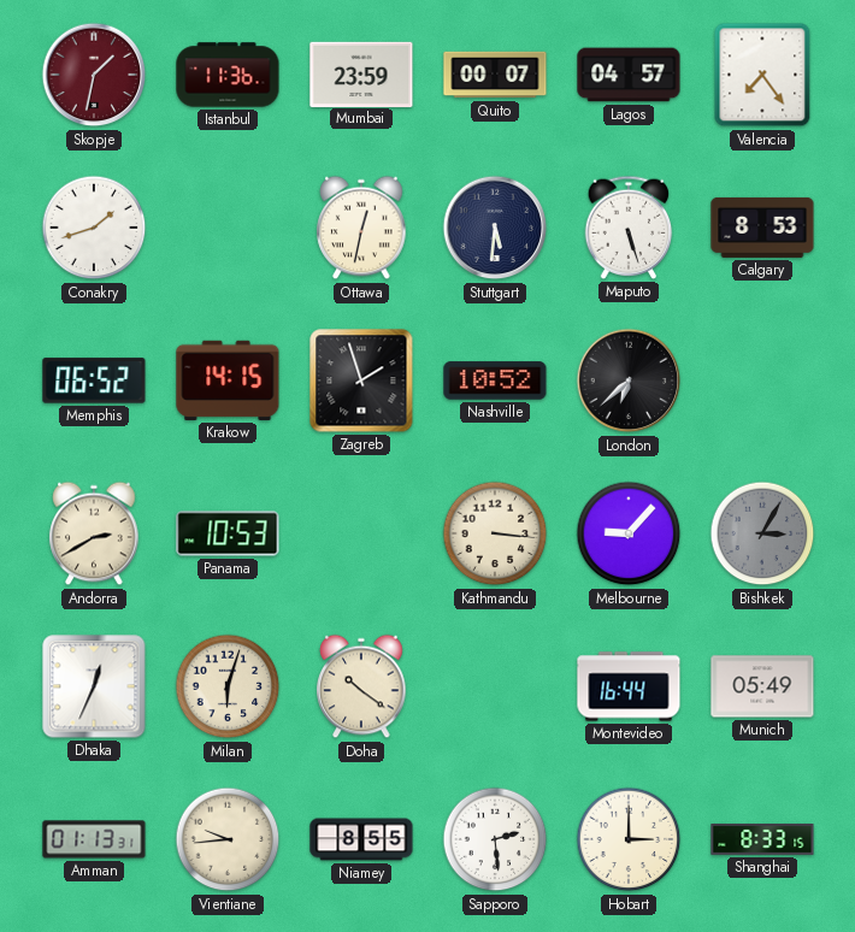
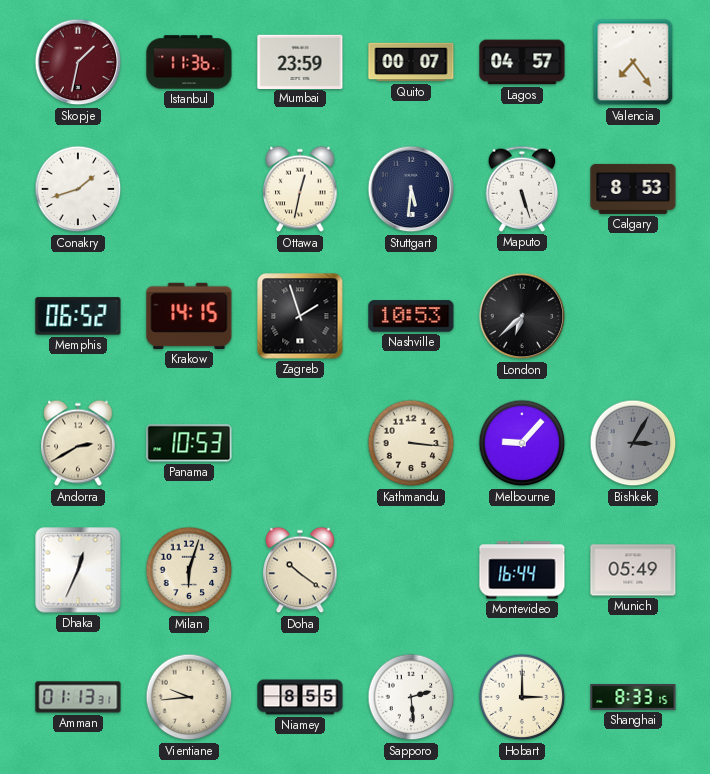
Nashville: 10:52 -> 10:53 (411, 316)
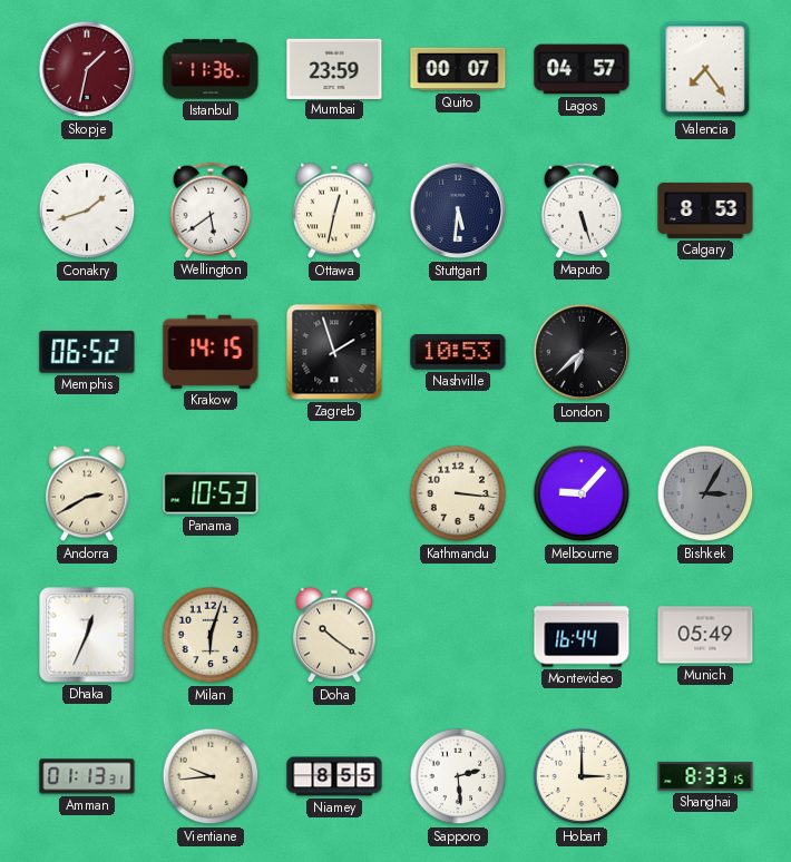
Wellington: none -> 5:39 (211, 210)
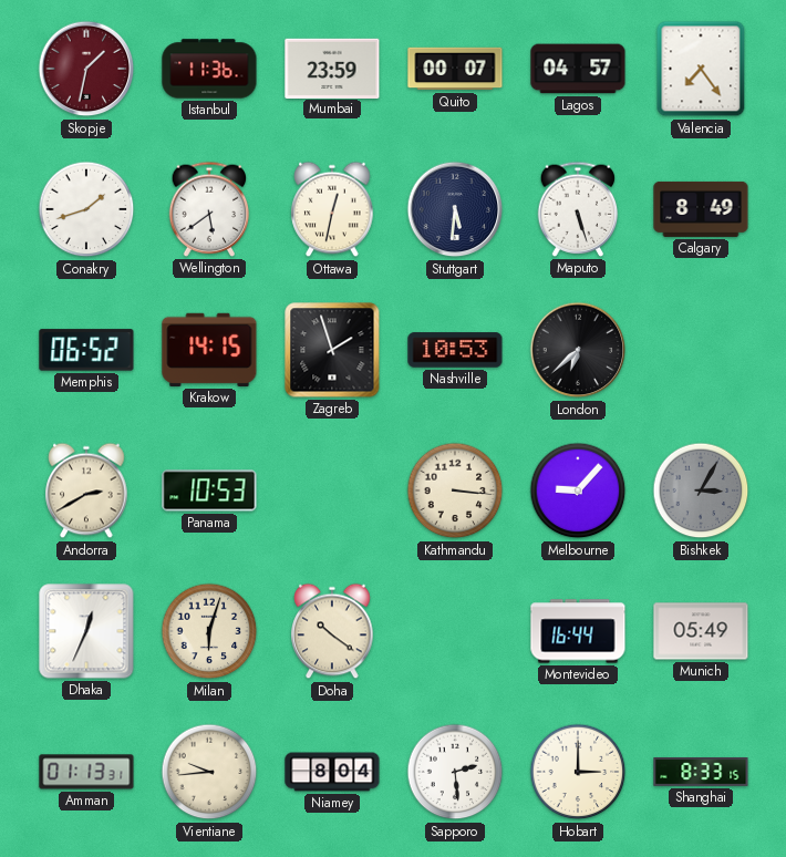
Calgary: 8:53 -> 8:49 (701, 209)
Niamey: 8:55 -> 8:04 (332, 772)
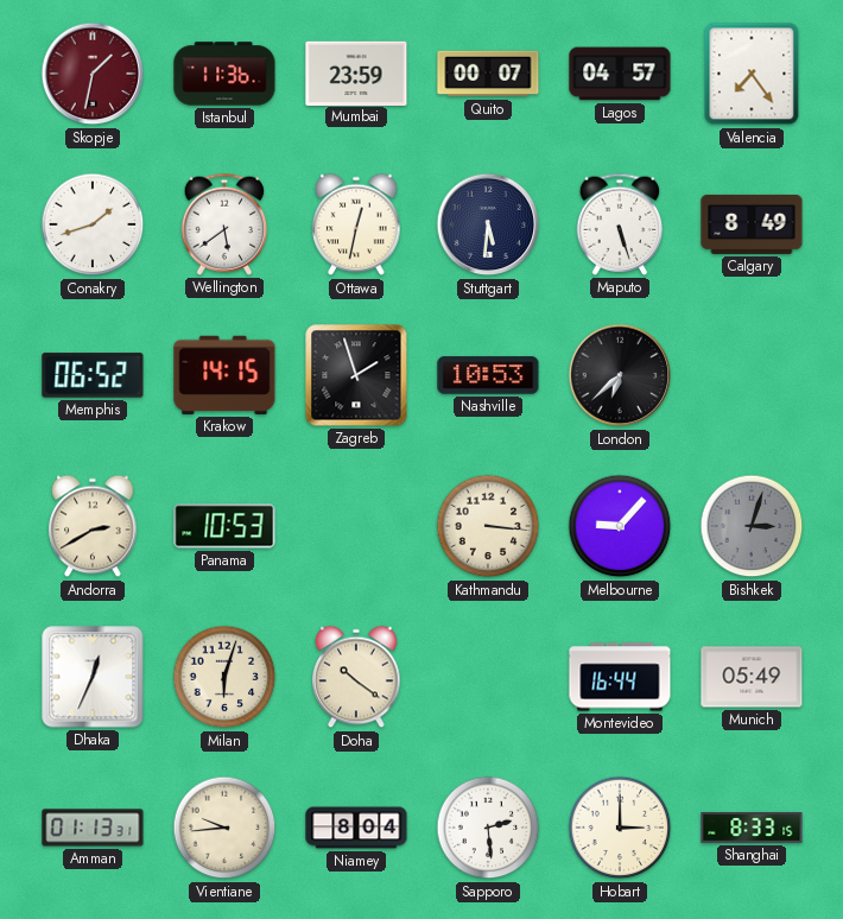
Bishkek: 3:05 -> 3:03 (752, 526)
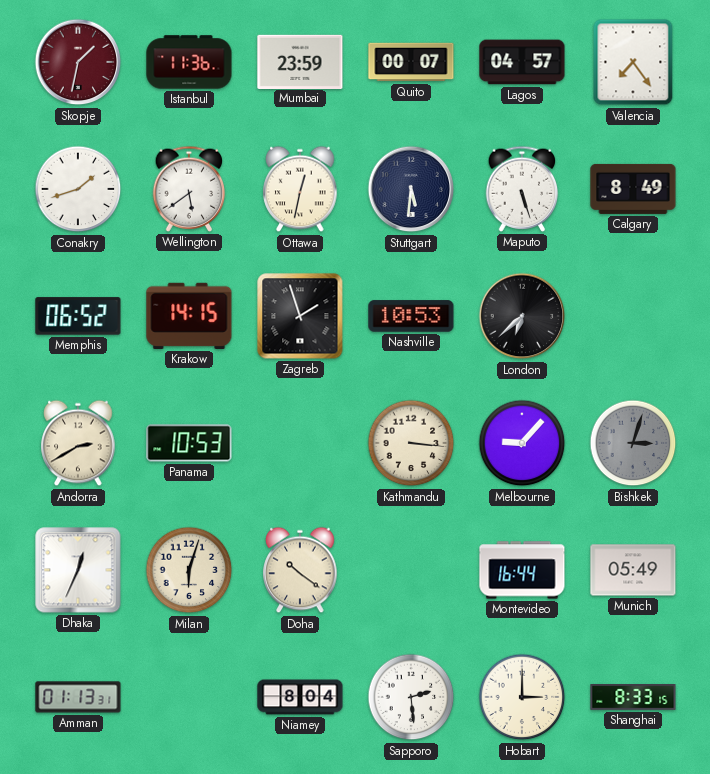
Vientiane: 9:44 -> none (224, 828)
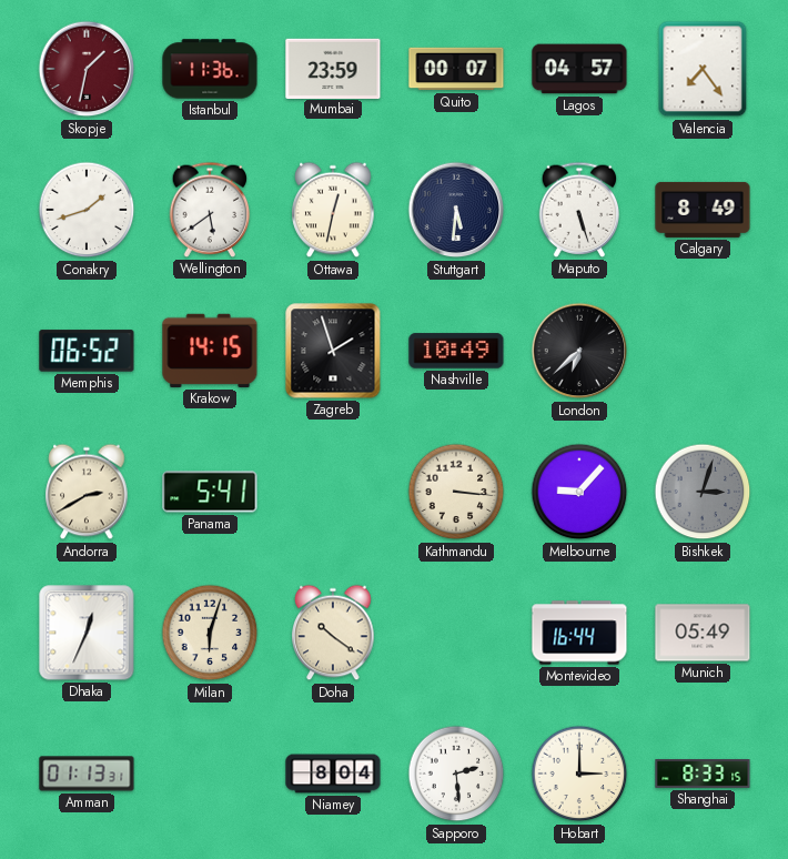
Nashville: 10:53 -> 10:49 (456, 351)
Panama: 10:53 -> 5:41 (210, 492)
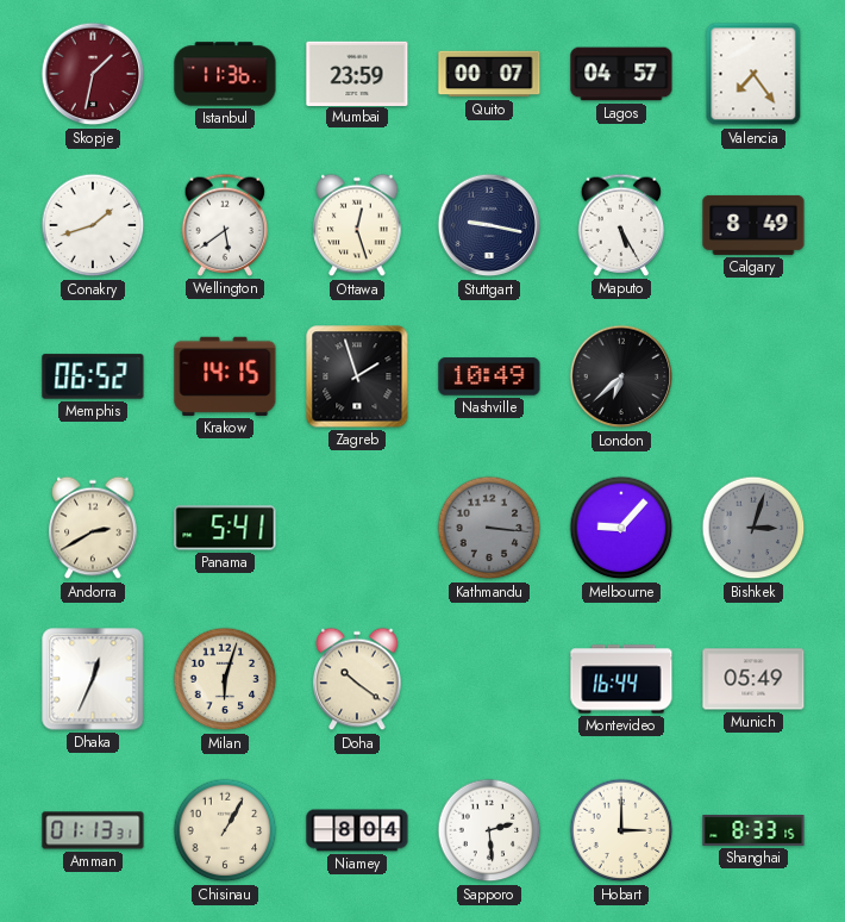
Ottawa: 12:32 -> 12:27 (357, 225)
Stuttgart: 5:31 -> 9:17 (489, 225)
Maputo: 5:27 -> 5:25 (621, 225)
Kathmandu dial: cream -> grey (489, 528)
Chisinau: none -> 1:05 (225, 830)
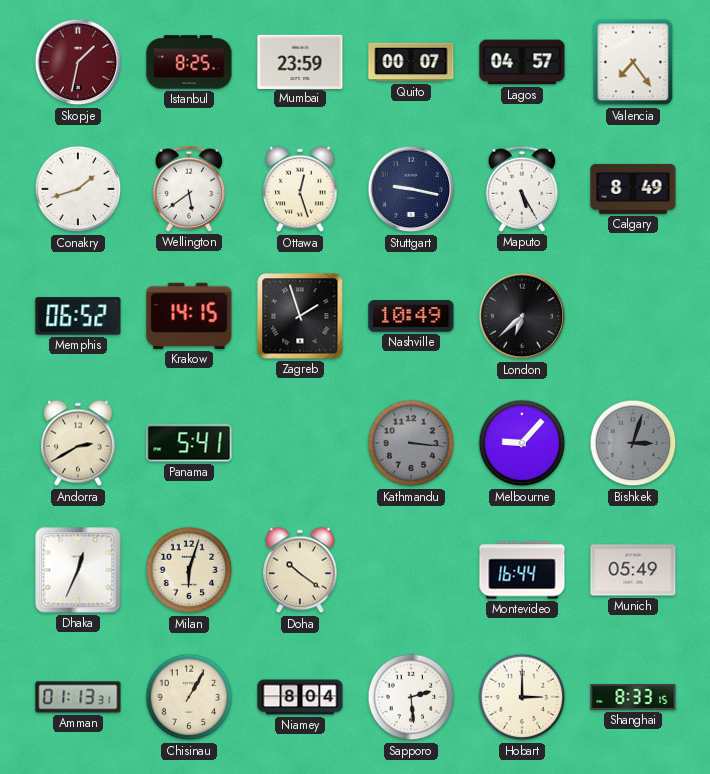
Istanbul: 11:36 -> 8:25 (189, 62)
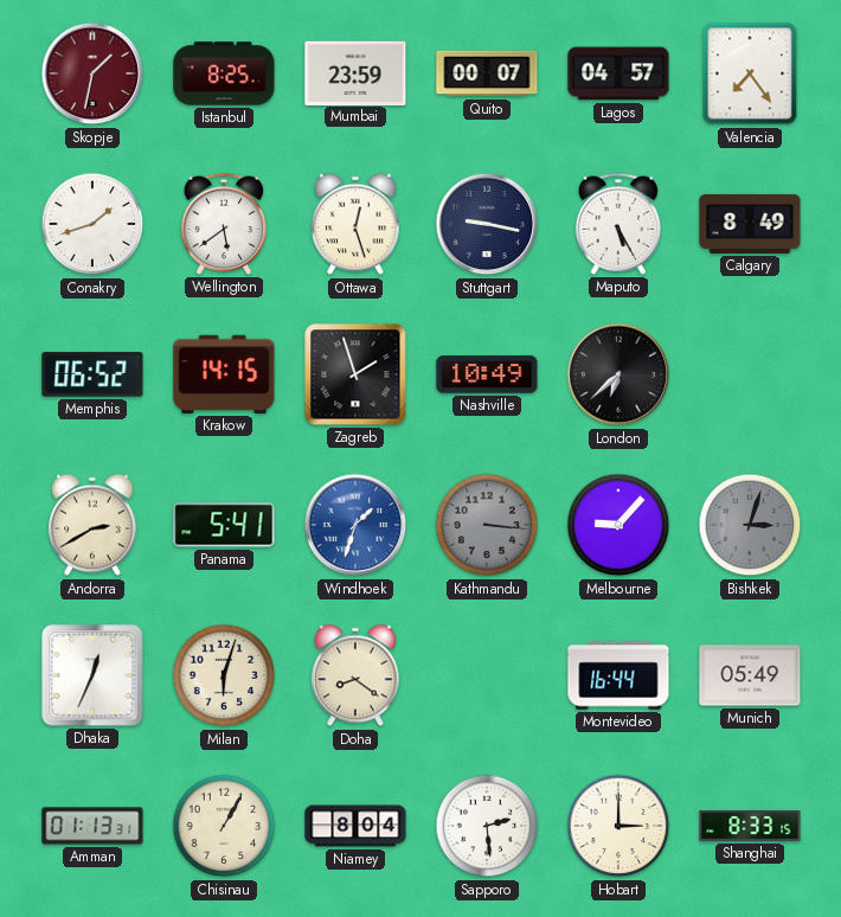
Windhoek: none -> 1:33 (355, 525)
Doha: 10:21 -> 8:21 (355, 675)
